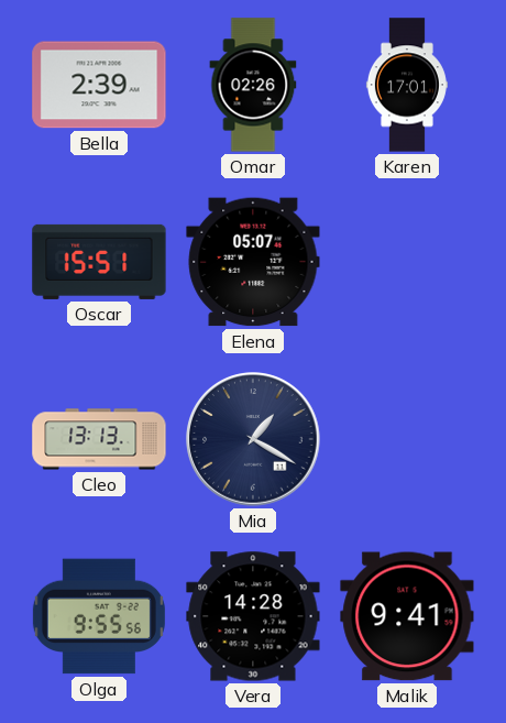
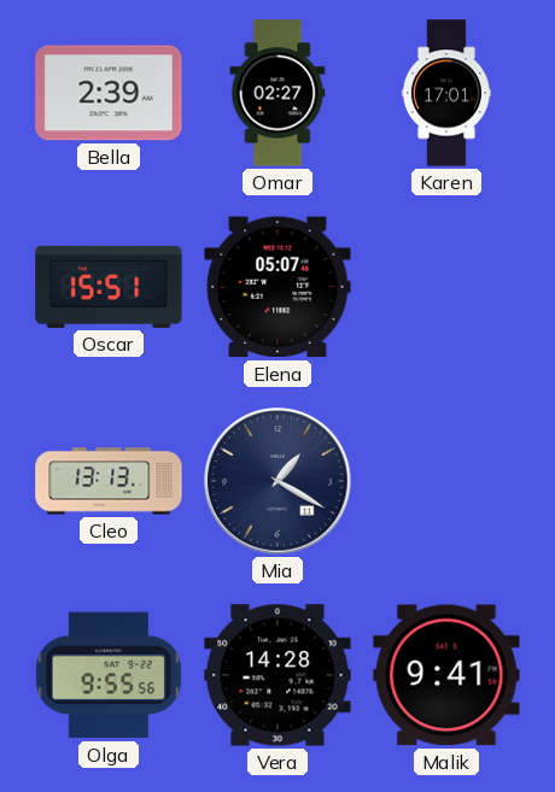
Omar: 02:26 -> 02:27 (277, 93)
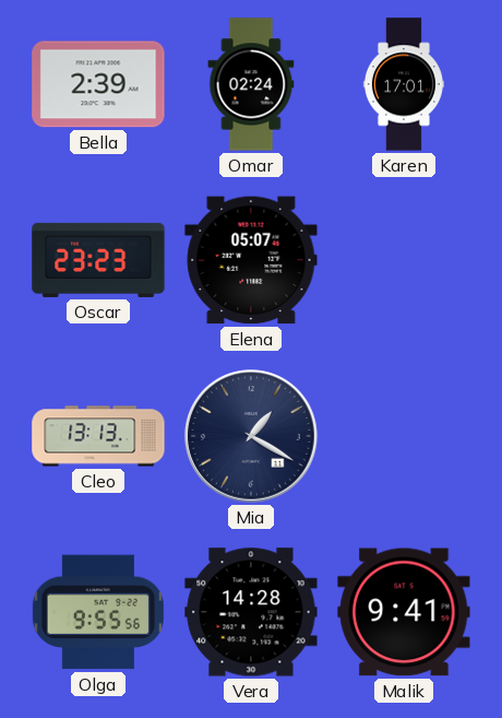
Omar: 02:27 -> 02:24 (251, 84)
Oscar: 15:51 -> 23:23 (98, 260)
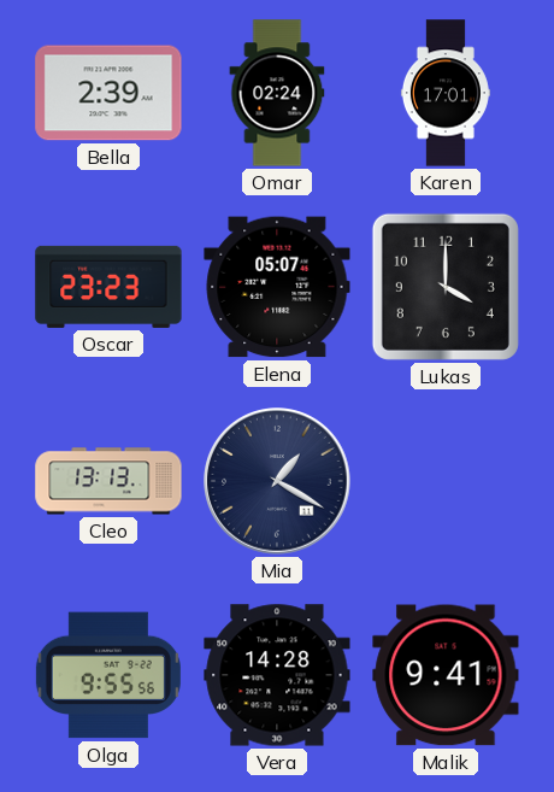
Lukas: none -> 4:00 (446, 287)
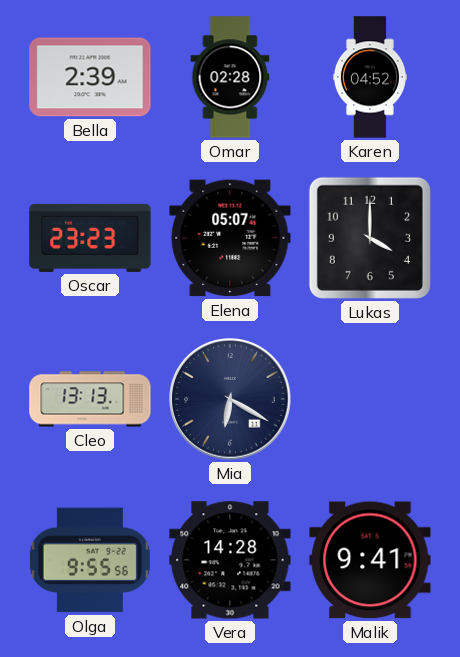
Omar: 02:24 -> 02:28 (230, 77)
Karen: 17:01 -> 04:52 (370, 77)
Mia: 1:20 -> 6:20 (230, 399)
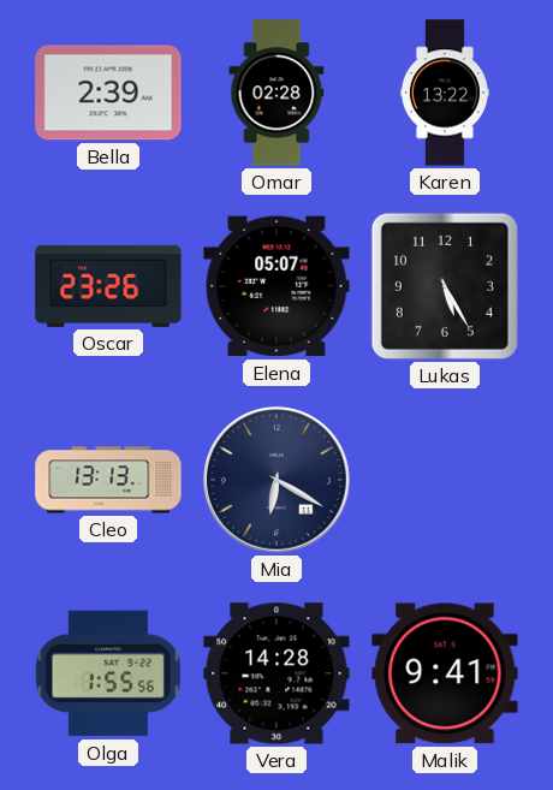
Karen: 04:52 -> 13:22 (445, 93)
Oscar: 23:23 -> 23:26 (108, 286)
Lukas: 4:00 -> 5:25 (445, 286)
Olga: 9:55 -> 1:55 (108, 673)
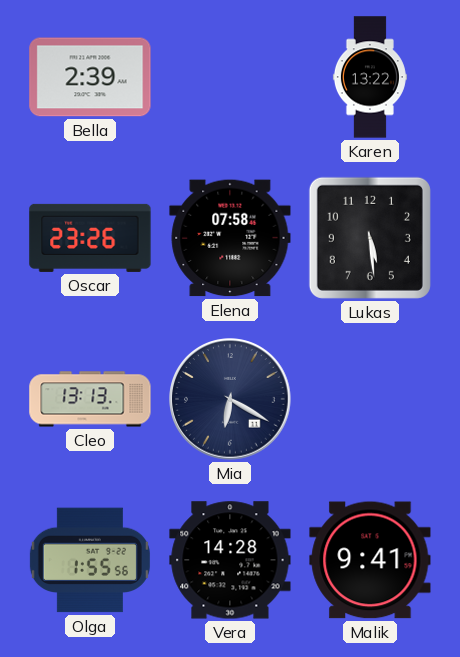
Omar: 02:28 -> none (276, 93)
Elena: 05:07 -> 07:58 (230, 238)
Lukas: 5:25 -> 5:29 (370, 238)
